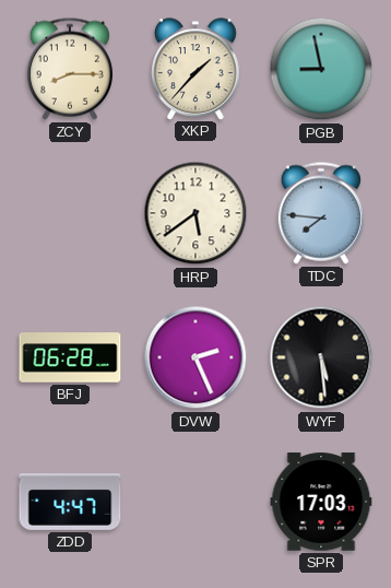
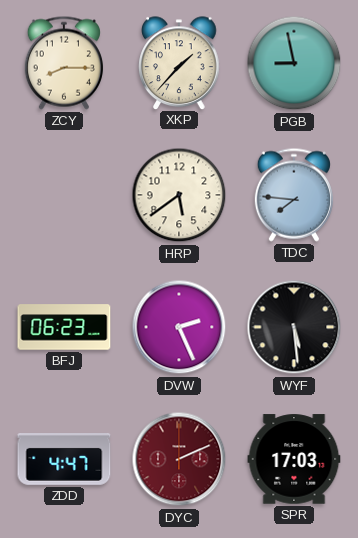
BFJ: 06:28 -> 06:23 (64, 327)
DYC: none -> 2:11 (179, 459)
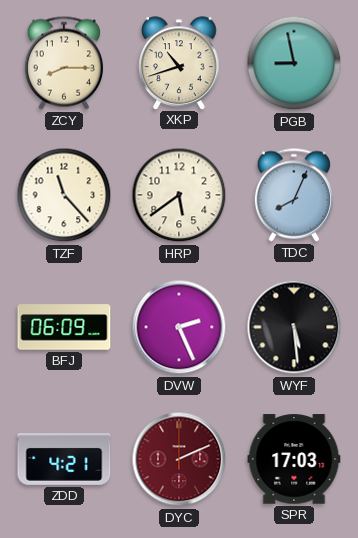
XKP: 1:37 -> 10:42 (179, 63)
TZF: none -> 11:23 (64, 195)
TDC: 7:46 -> 8:04 (294, 195)
BFJ: 06:23 -> 06:09 (64, 327)
ZDD: 4:47 -> 4:21 (64, 460)
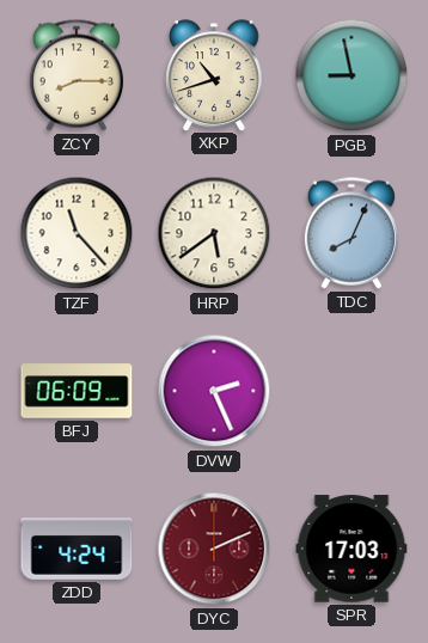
WYF: 5:29 -> none (294, 327)
ZDD: 4:21 -> 4:24 (77, 550)
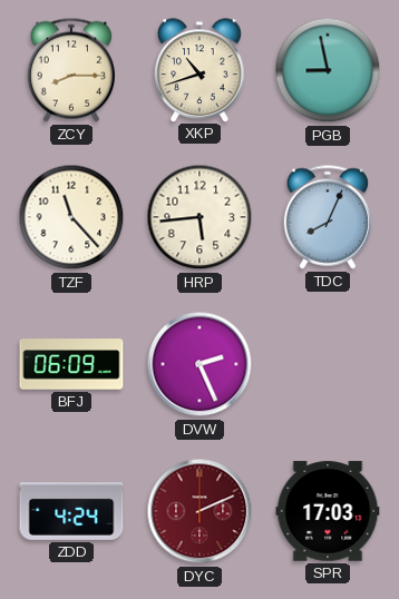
HRP: 5:39 -> 5:44 (199, 217)
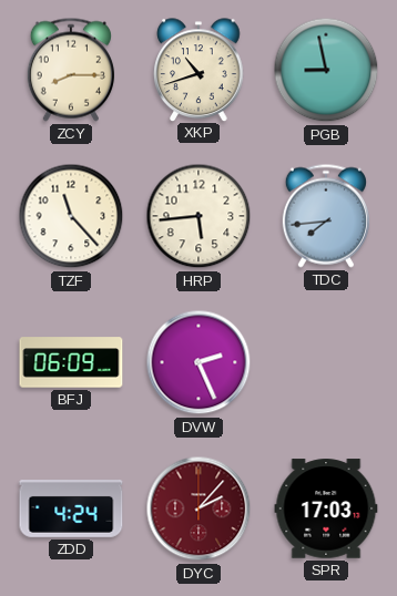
TDC: 8:04 -> 7:44 (326, 216)
DYC: 2:11 -> 2:07 (198, 508)
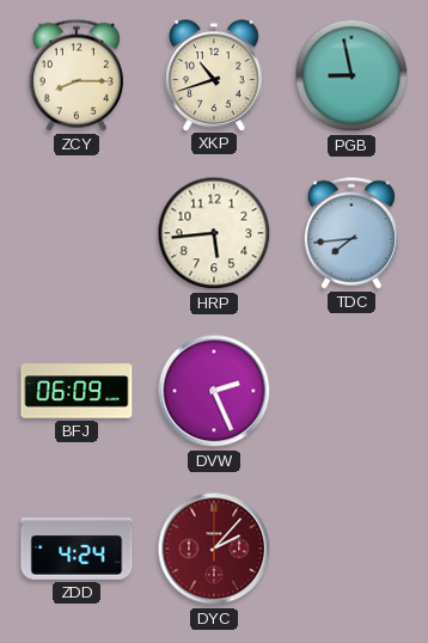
TZF: 11:23 -> none (71, 216)
SPR: 17:03 -> none (326, 508)
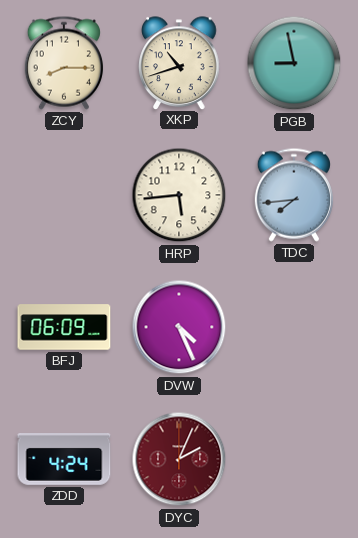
DVW: 2:26 -> 4:26 (179, 327)
DYC: 2:07 -> 2:04 (179, 459)
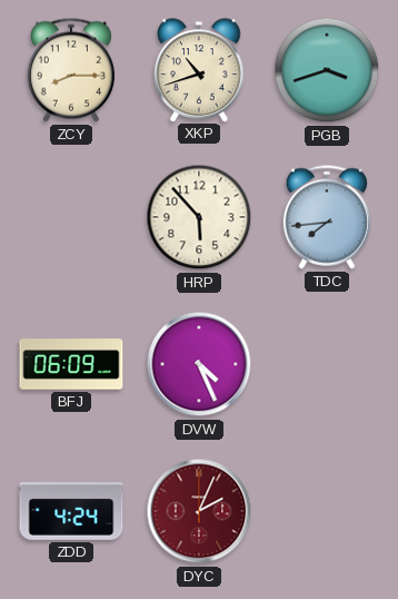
PGB: 8:58 -> 3:42 (327, 70)
HRP: 5:44 -> 5:53 (199, 217)
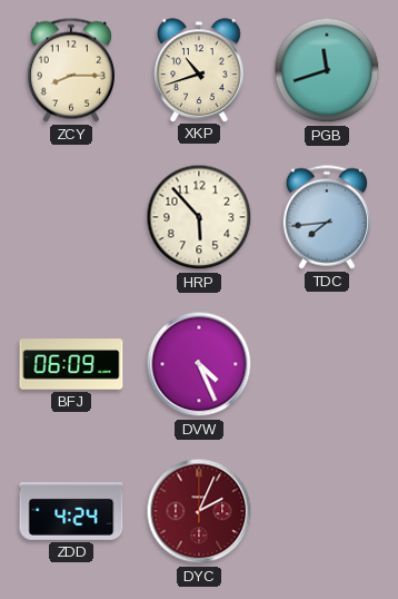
PGB: 3:42 -> 11:42 (327, 70)
